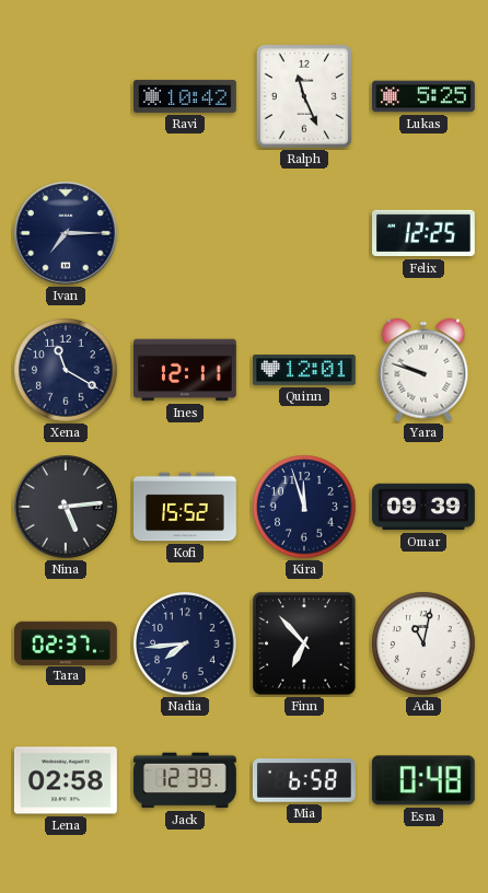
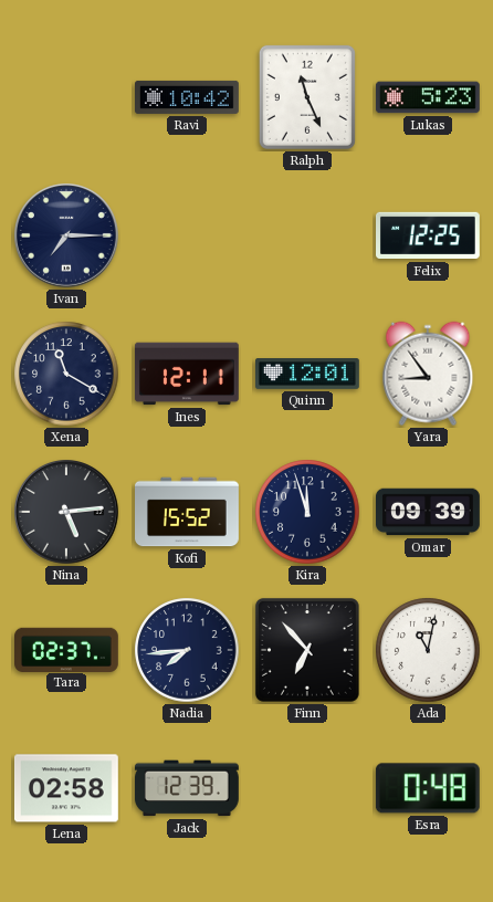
Lukas: 5:25 -> 5:23 (428, 97)
Yara: 9:48 -> 8:54 (428, 374)
Mia: 6:58 -> none (304, 781)
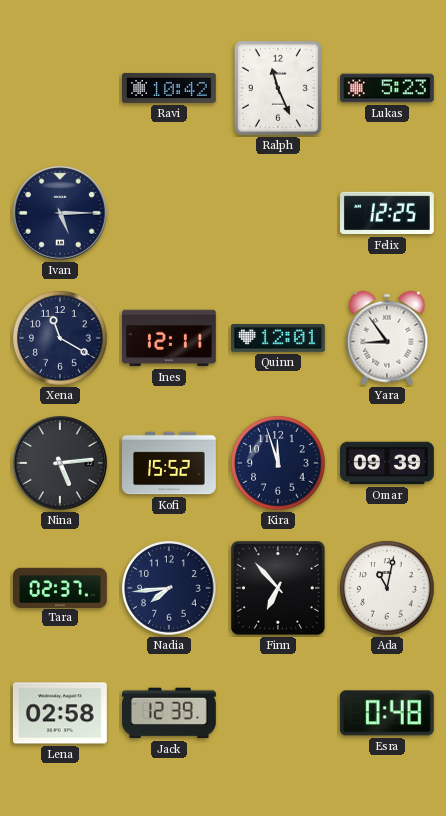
Ivan: 7:15 -> 5:15 (61, 214)
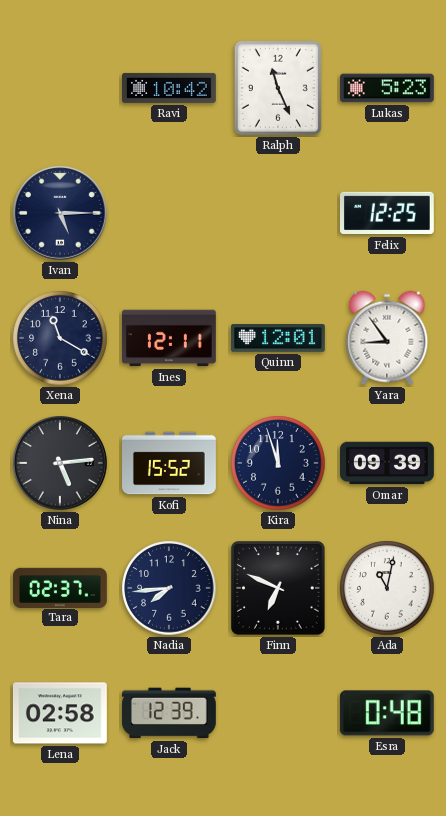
Finn: 6:53 -> 6:49 (278, 588)
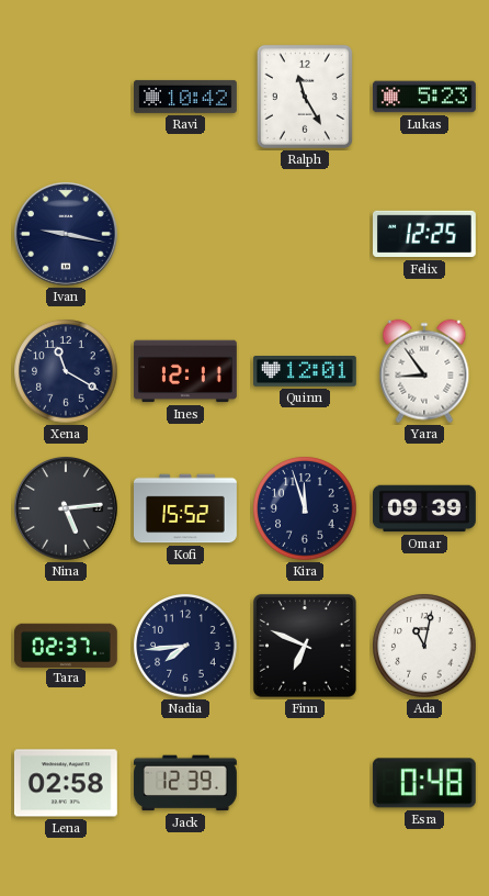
Ralph: 11:26 -> 11:25 (305, 97)
Ivan: 5:15 -> 9:17 (67, 235)
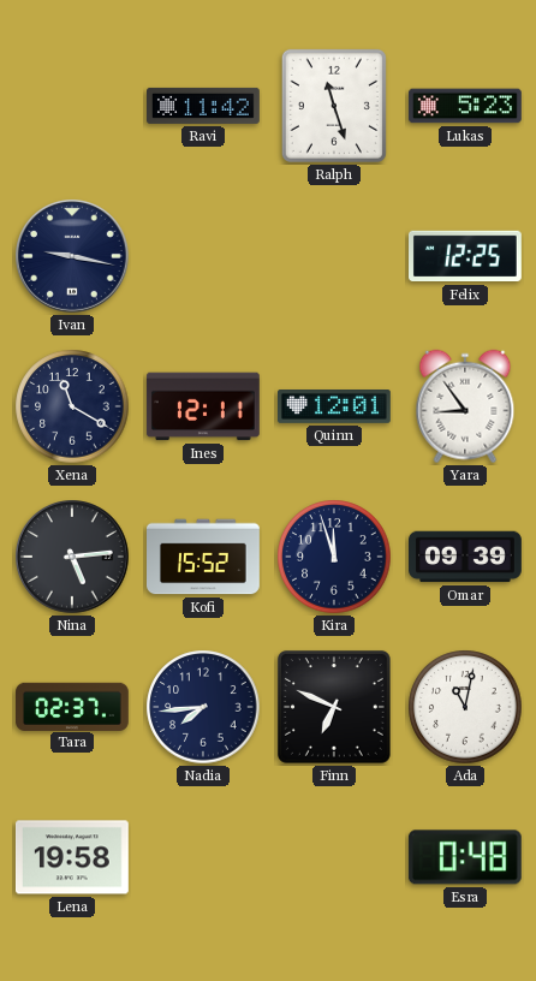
Ravi: 10:42 -> 11:42 (204, 106)
Ralph: 11:25 -> 11:27 (334, 106)
Lena: 02:58 -> 19:58 (72, 857)
Jack: 12:39 -> none (185, 783)
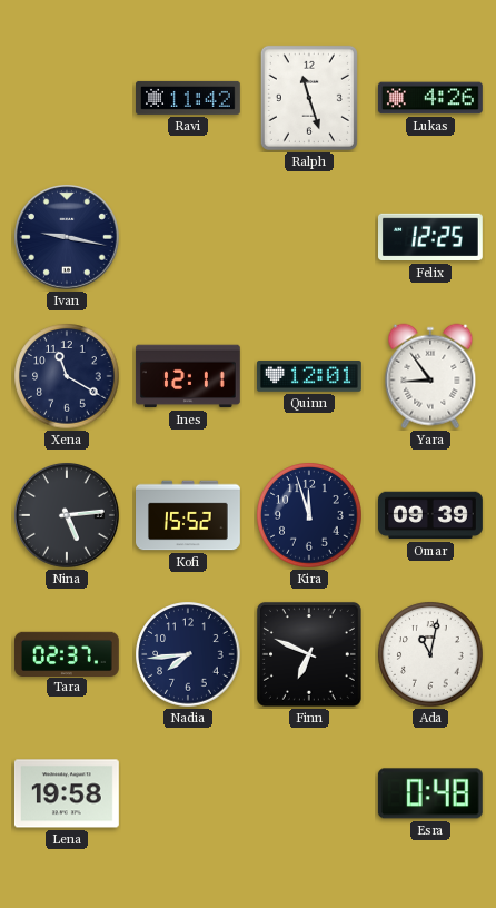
Lukas: 5:23 -> 4:26 (430, 98)
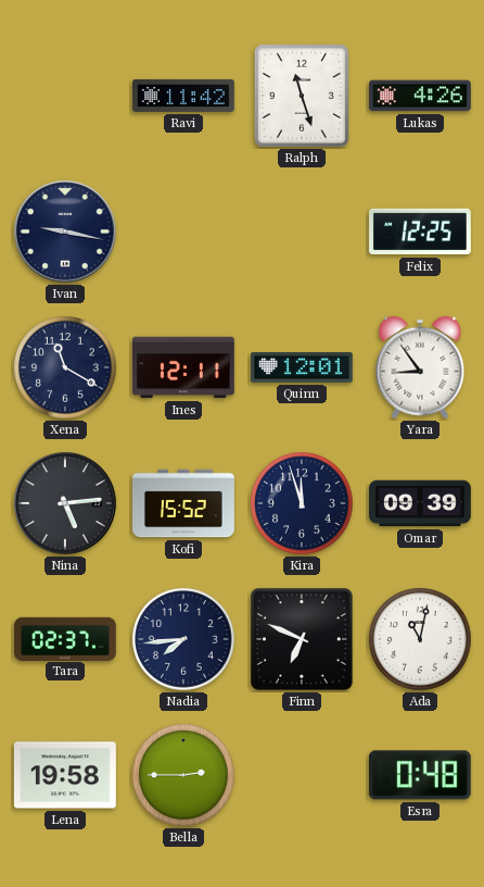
Bella: none -> 2:45 (183, 775)
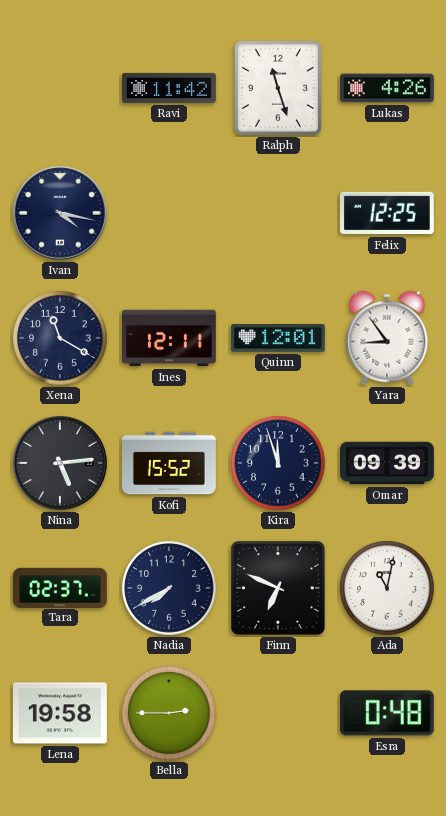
Ivan: 9:17 -> 4:17 (61, 214)
Nadia: 7:44 -> 7:40 (169, 588)
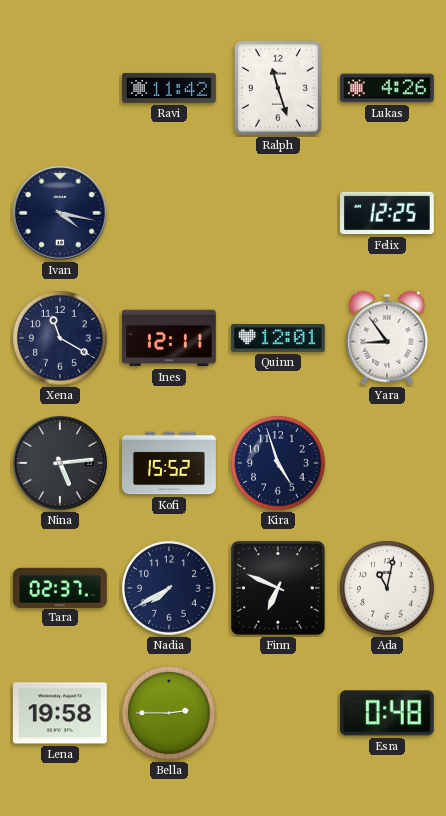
Kira: 11:57 -> 4:57 (278, 463)
Omar: 09:39 -> none (388, 463)
